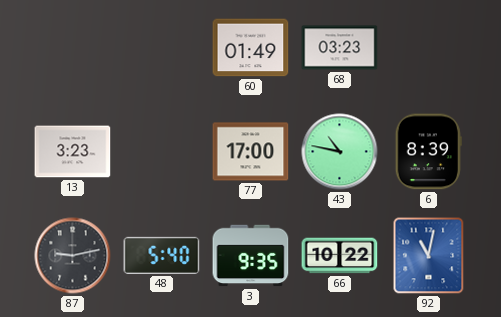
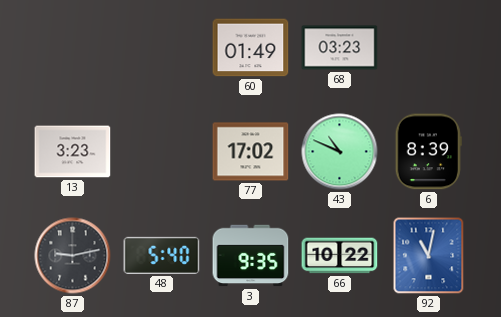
77: 17:00 -> 17:02 (251, 152)
43: 10:47 -> 10:49 (340, 152)
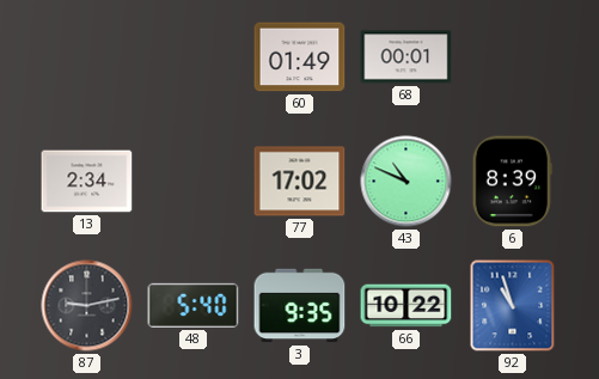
68: 03:23 -> 00:01 (407, 57)
13: 3:23 -> 2:34 (87, 182)
92: 11:02 -> 10:57 (513, 306)
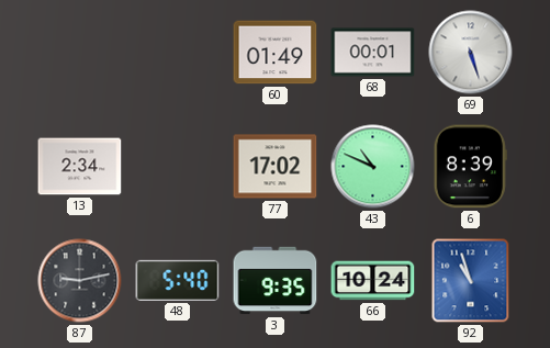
69: none -> 5:27 (471, 53)
66: 10:22 -> 10:24 (373, 281)
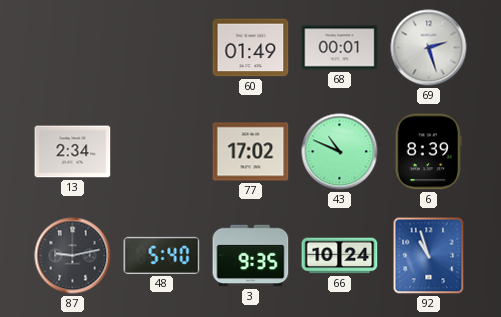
69: 5:27 -> 2:27 (429, 48)
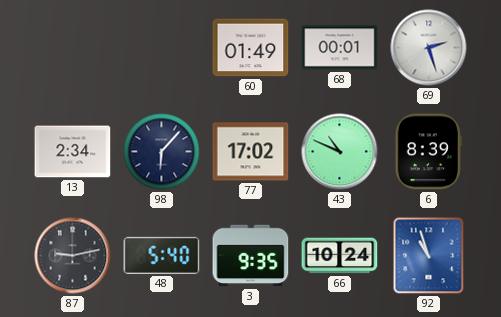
98: none -> 6:07 (162, 152)
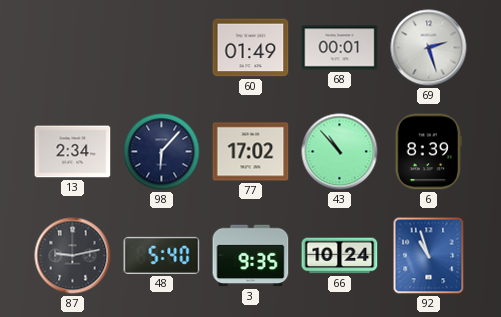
43: 10:49 -> 10:53 (340, 152)
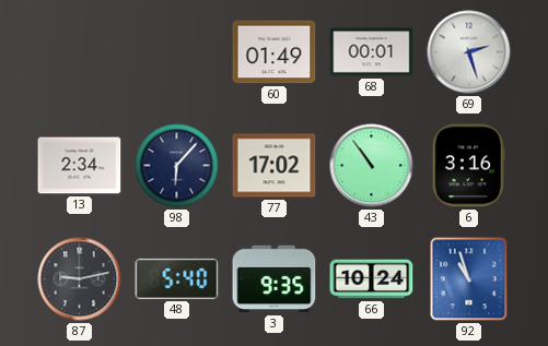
43: 10:53 -> 10:54 (372, 166)
6: 8:39 -> 3:16 (468, 166)
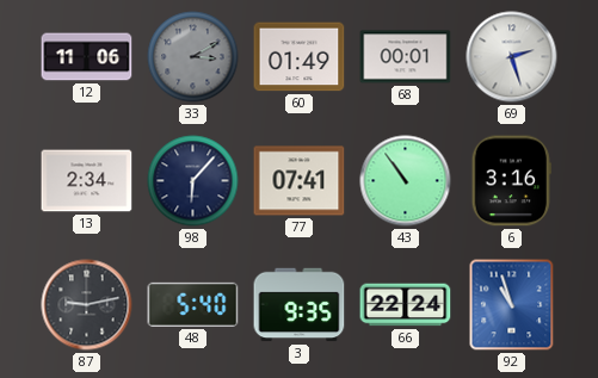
12: none -> 11:06 (87, 57)
33: none -> 3:10 (193, 57)
77: 17:02 -> 07:41 (300, 181)
66: 10:24 -> 22:24 (406, 305)
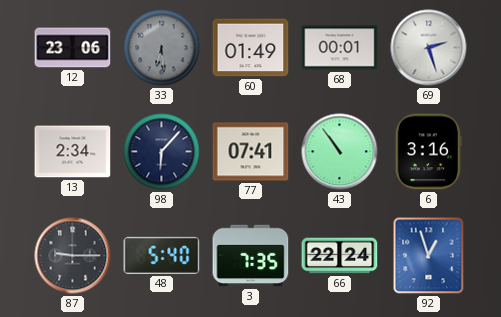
12: 11:06 -> 23:06 (73, 48)
33: 3:10 -> 6:29 (162, 48)
87: 9:13 -> 9:15 (73, 256)
3: 9:35 -> 7:35 (251, 256)
92: 10:57 -> 12:57 (429, 256)
